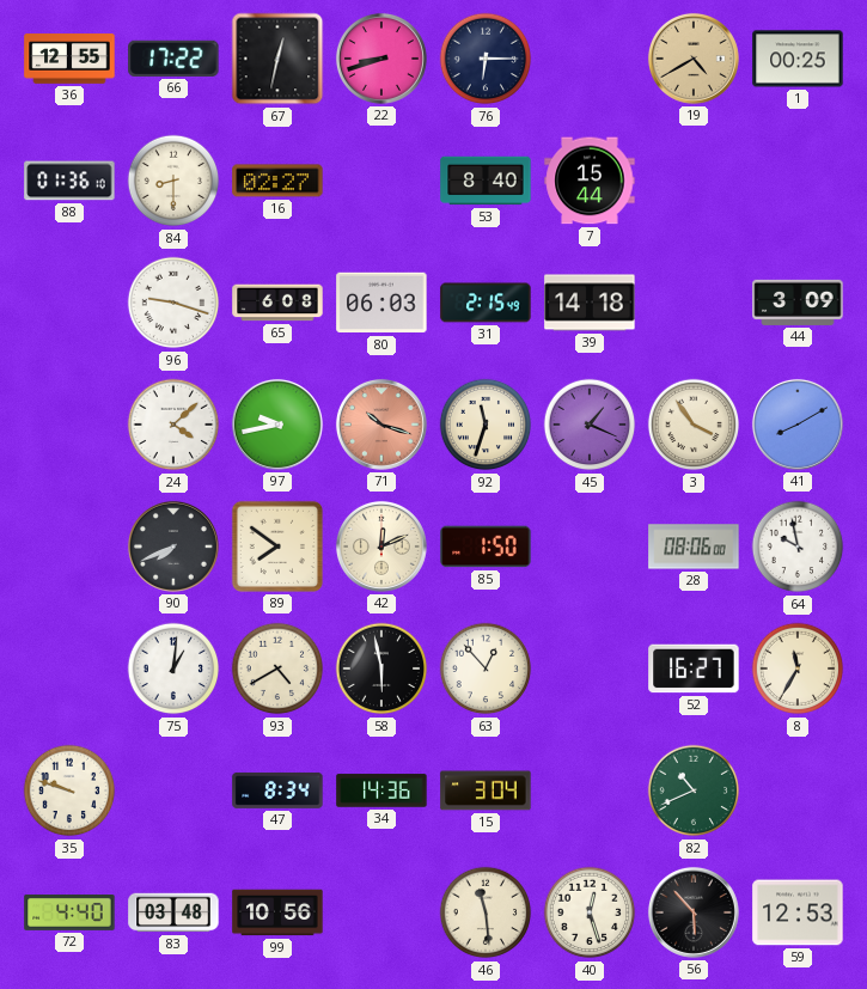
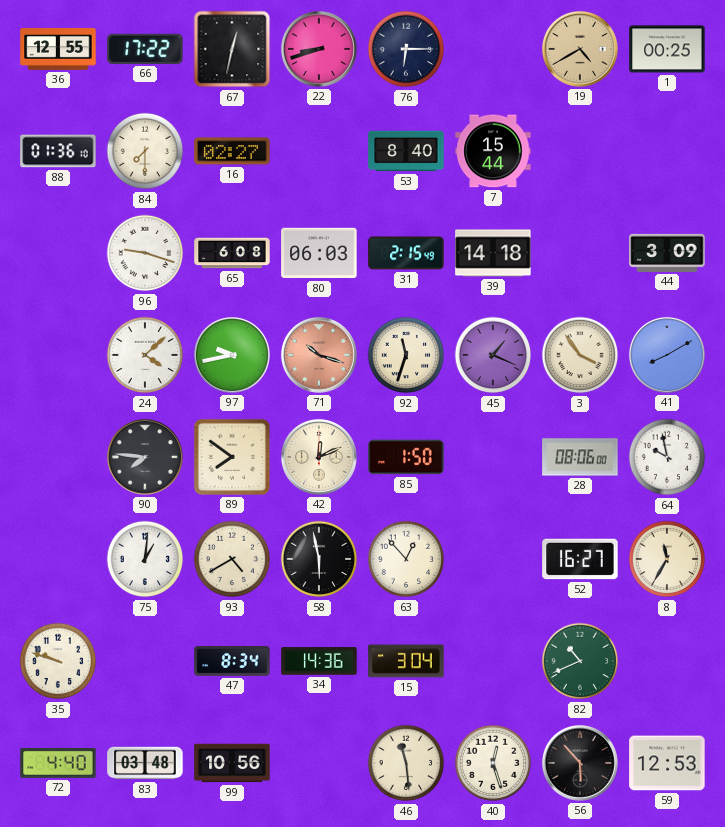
84: 8:30 -> 7:30 (145, 151)
90: 7:41 -> 7:46 (145, 457)
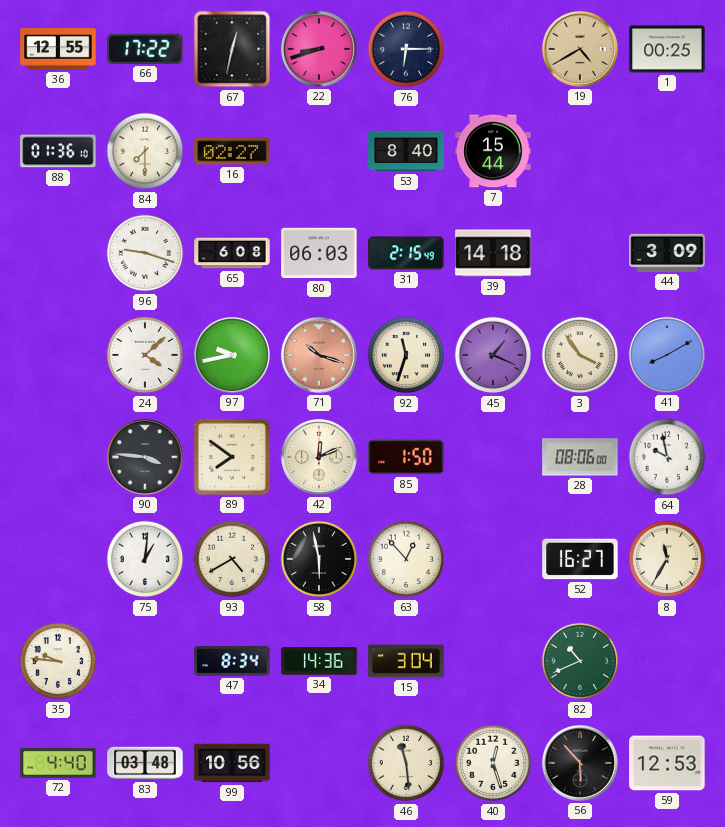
90: 7:46 -> 3:46 (145, 457)
35: 9:48 -> 9:46 (58, 661)
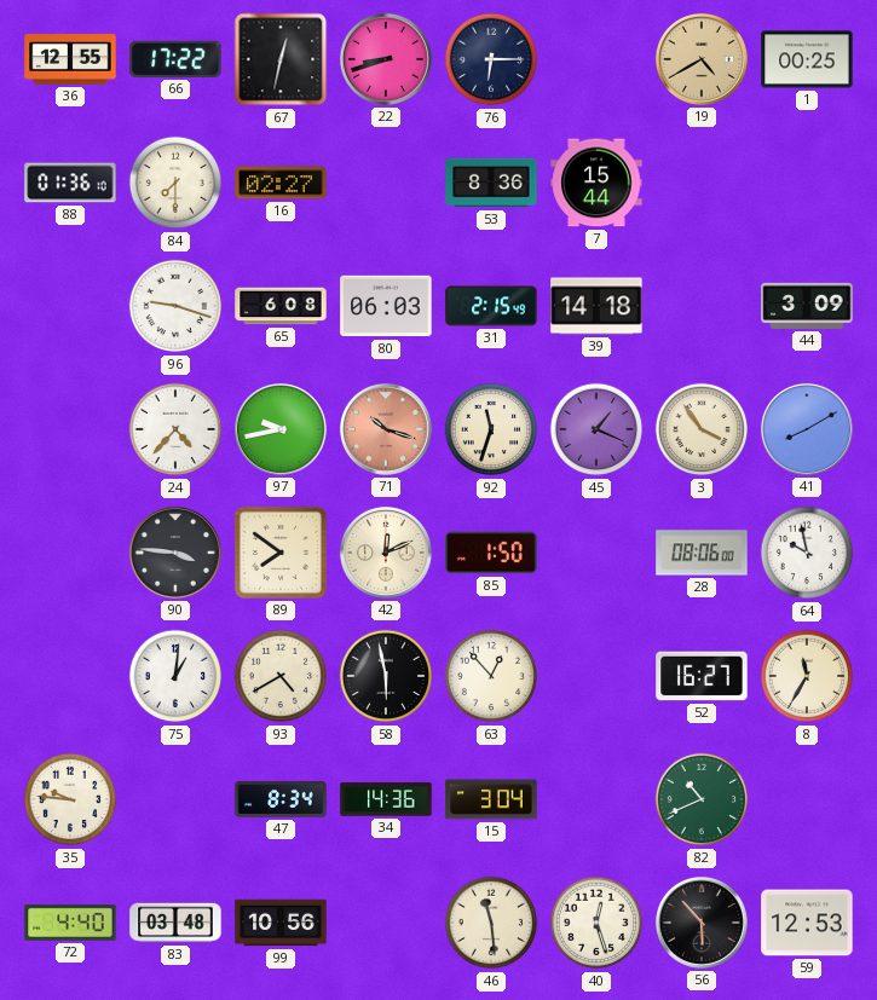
53: 8:40 -> 8:36 (491, 183)
24: 4:08 -> 4:37 (175, 429)
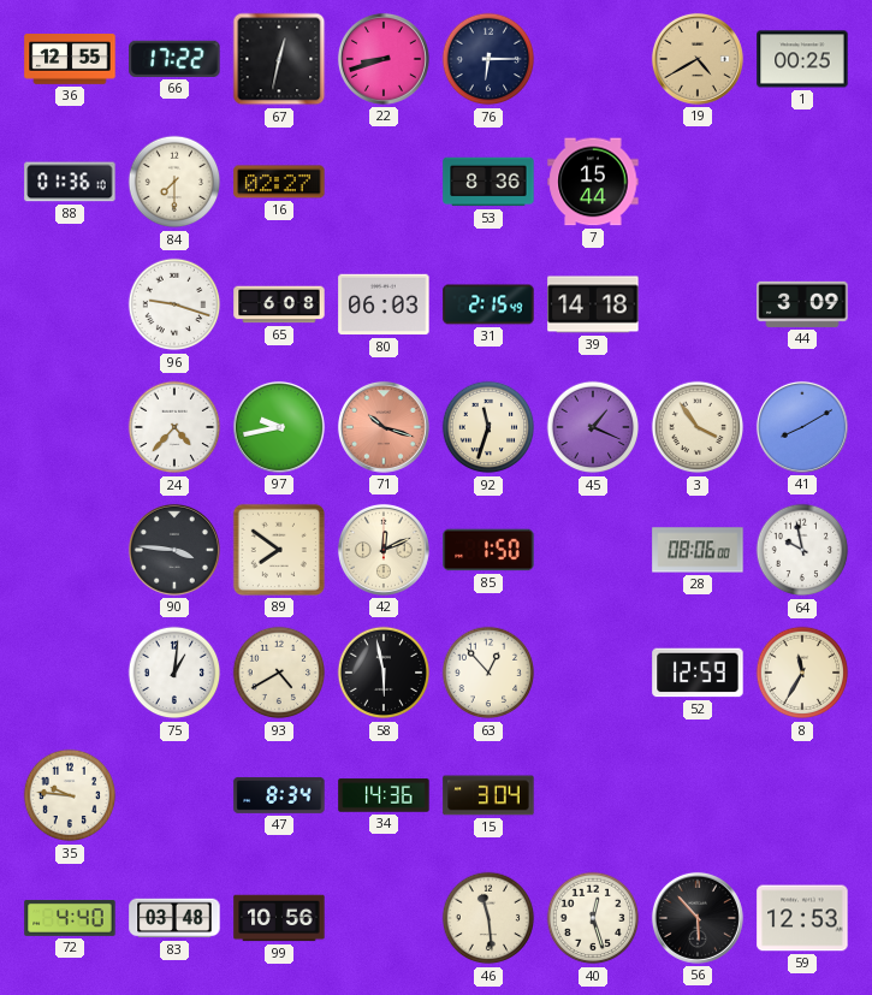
52: 16:27 -> 12:59 (698, 673)
82: 10:41 -> none (702, 799)
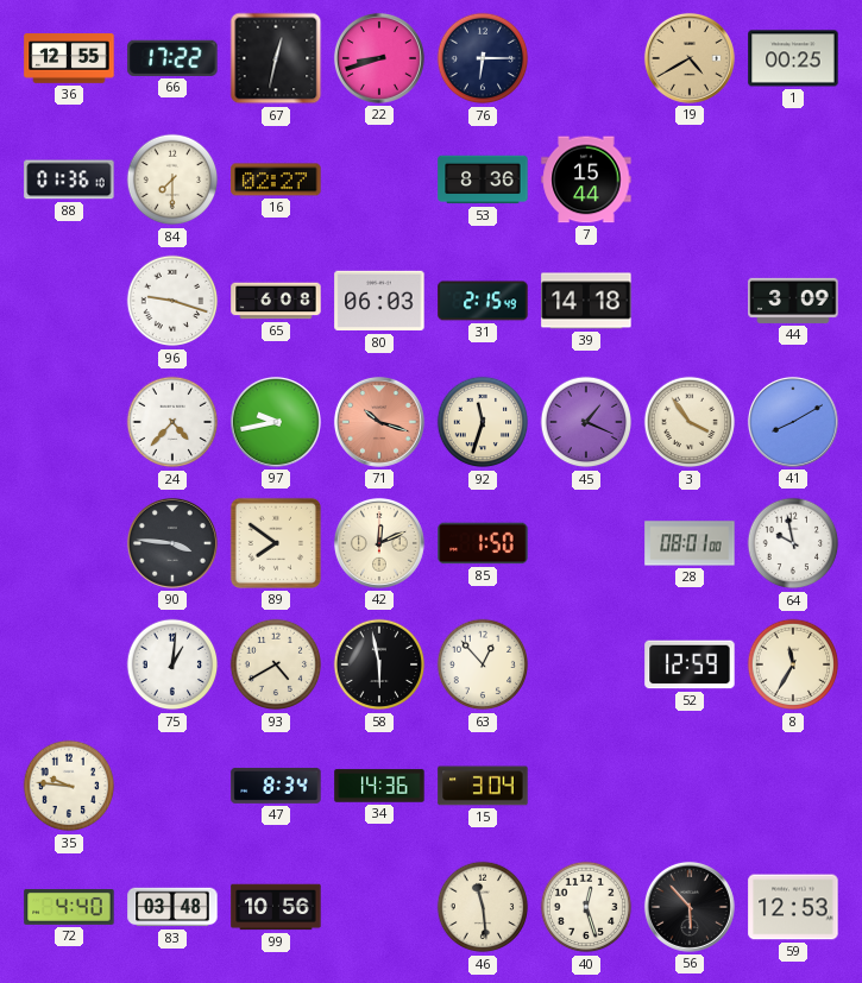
28: 08:06 -> 08:01 (690, 543)
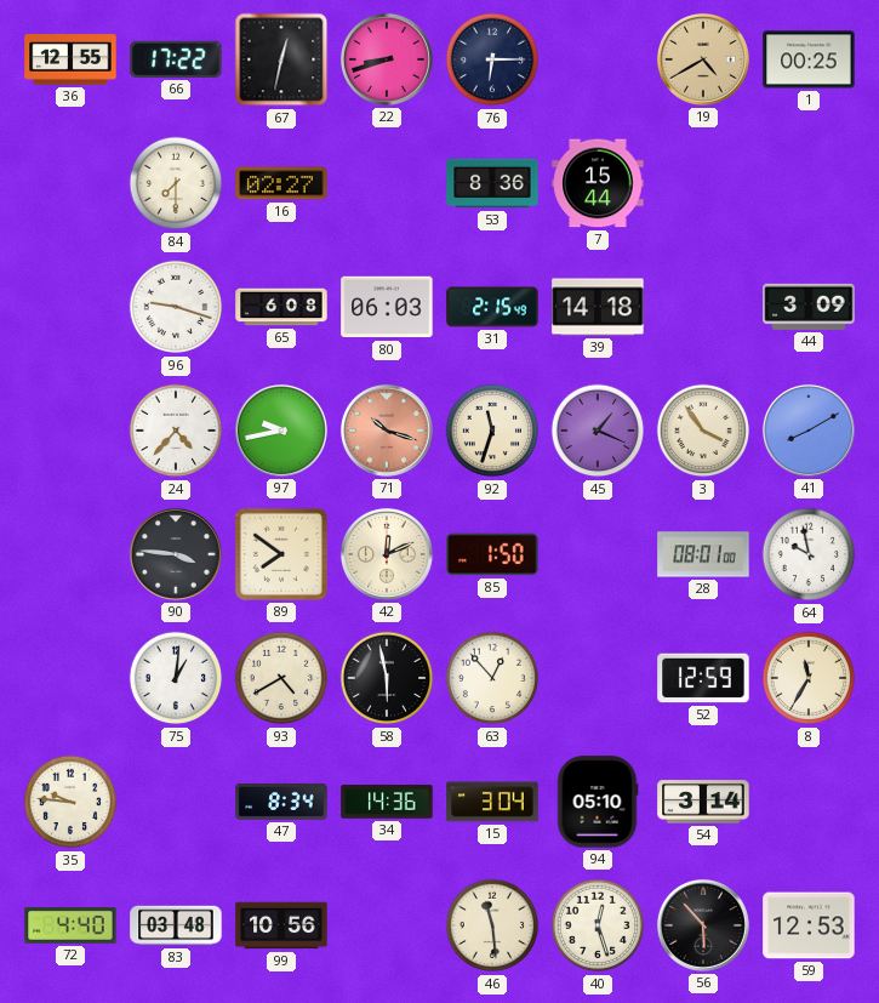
88: 01:36 -> none (69, 179)
94: none -> 05:10 (598, 802)
54: none -> 3:14 (703, 802)
